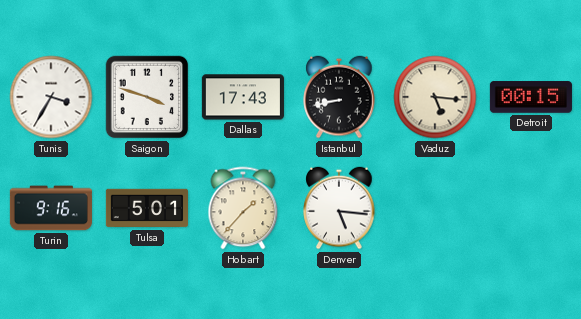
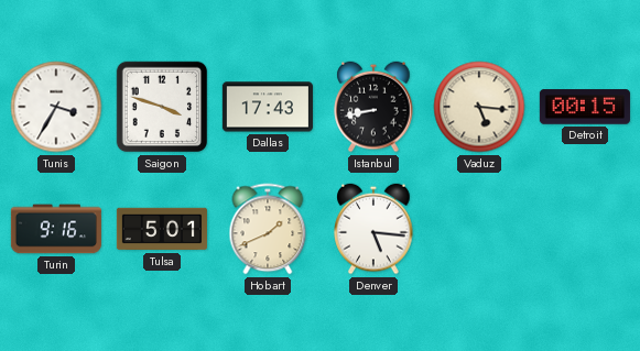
Hobart: 1:37 -> 1:41 (268, 229)
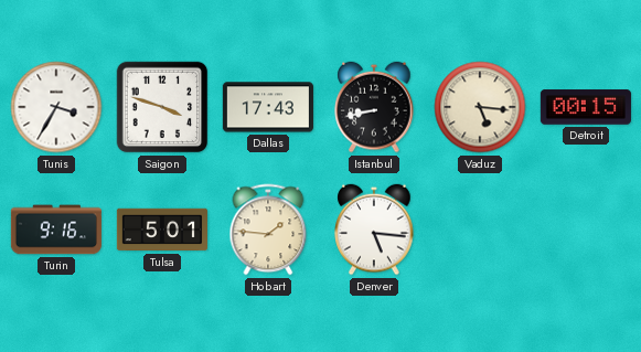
Hobart: 1:41 -> 1:46 (268, 230)
